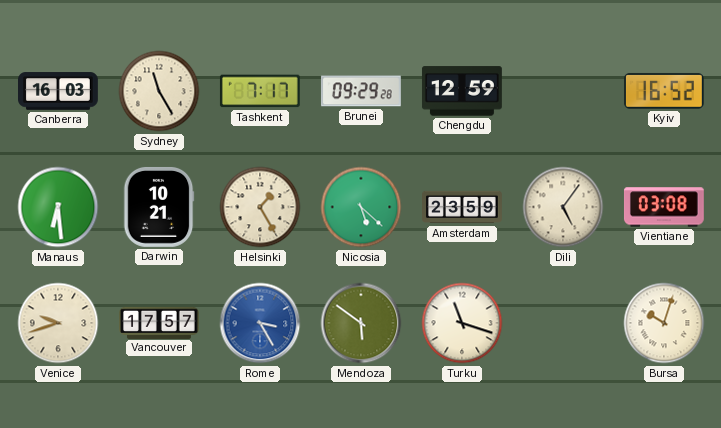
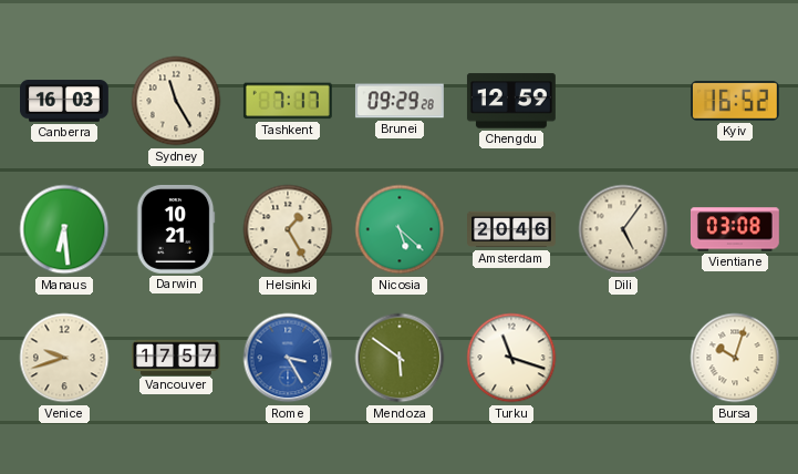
Amsterdam: 23:59 -> 20:46 (512, 229)
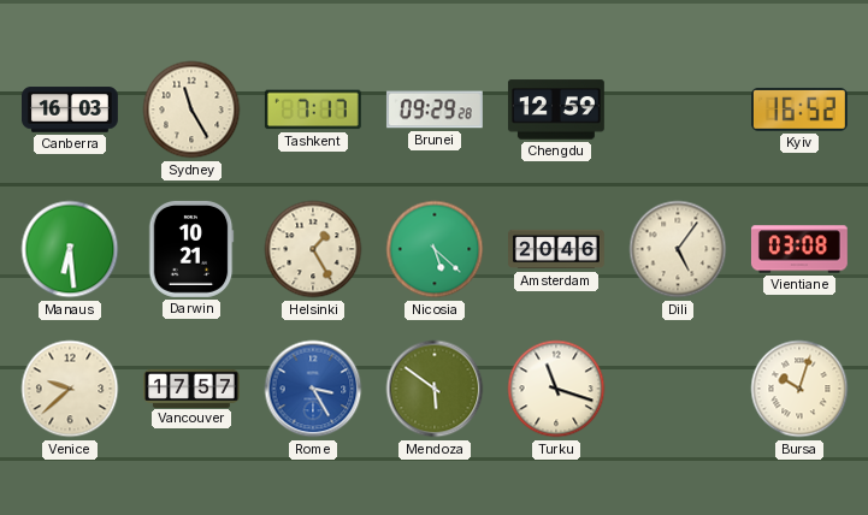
Venice: 9:42 -> 9:38 (70, 389)
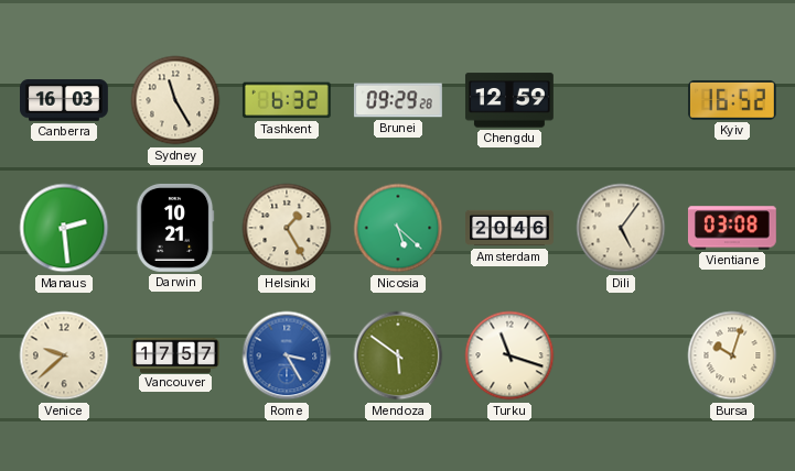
Tashkent: 7:17 -> 6:32 (287, 100)
Manaus: 6:29 -> 2:29 (64, 228)
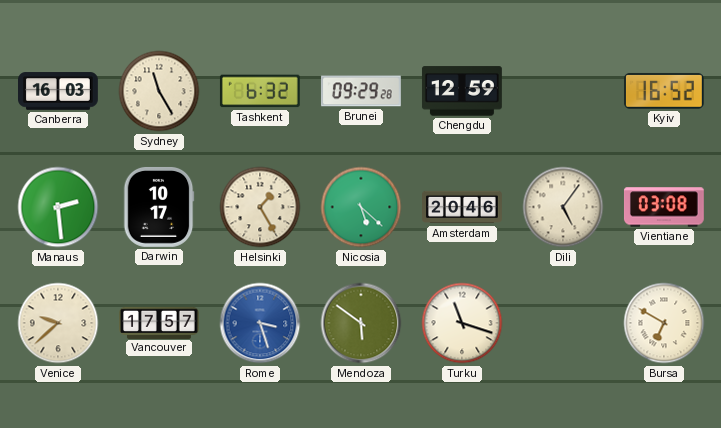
Darwin: 10:21 -> 10:17 (159, 207)
Rome: 3:25 -> 3:27 (260, 323)
Bursa: 10:03 -> 6:50 (664, 323)
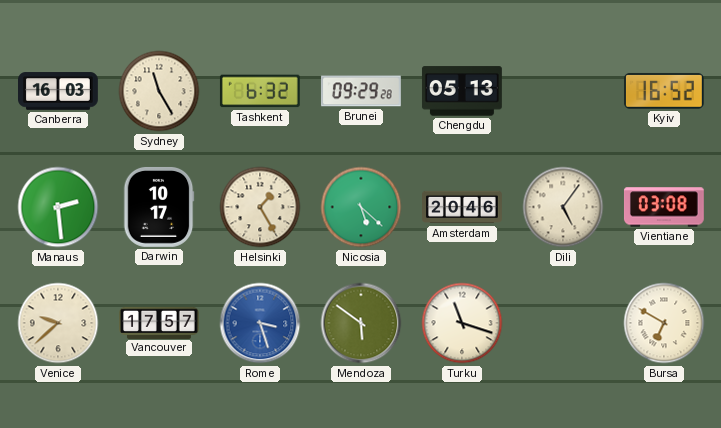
Chengdu: 12:59 -> 05:13 (462, 91)
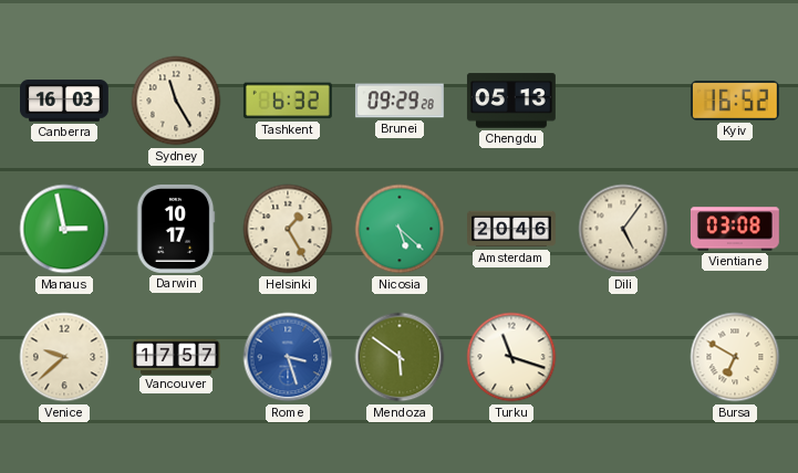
Manaus: 2:29 -> 2:58 (64, 229)
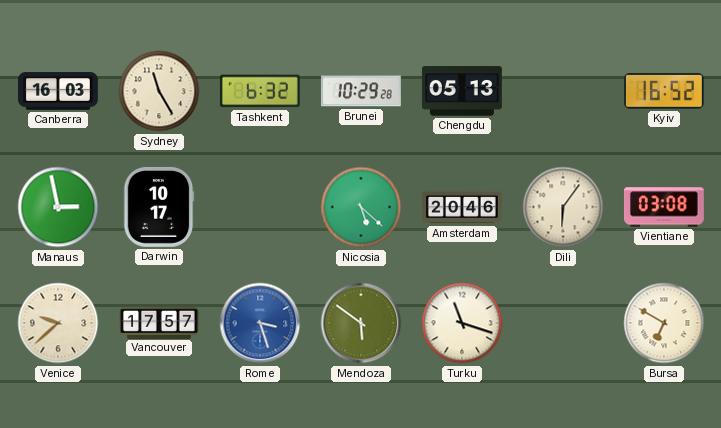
Brunei: 09:29 -> 10:29 (361, 91)
Helsinki: 1:25 -> none (288, 229)
Dili: 5:06 -> 6:06 (563, 207)
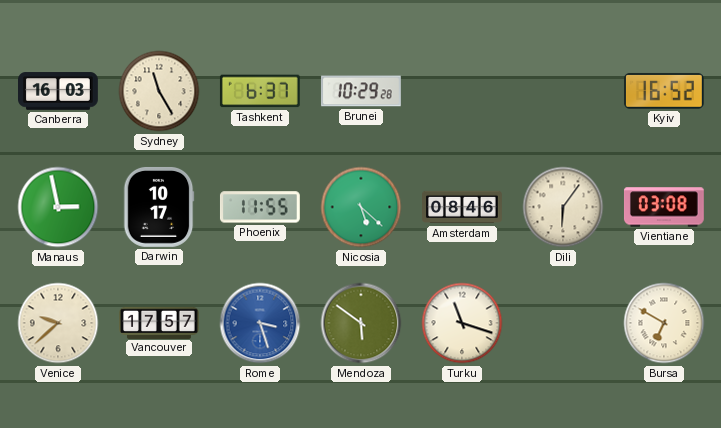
Tashkent: 6:32 -> 6:37 (260, 91)
Chengdu: 05:13 -> none (462, 91)
Phoenix: none -> 11:55 (260, 207)
Amsterdam: 20:46 -> 08:46 (463, 207)
